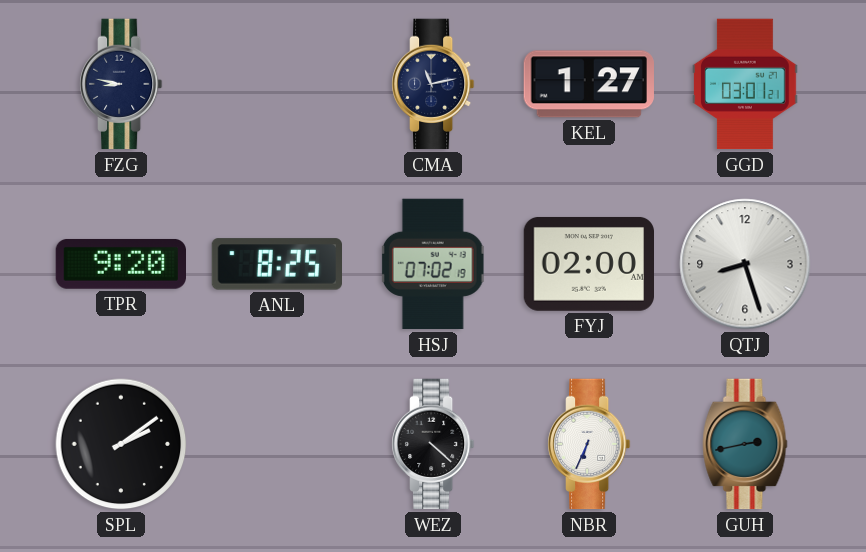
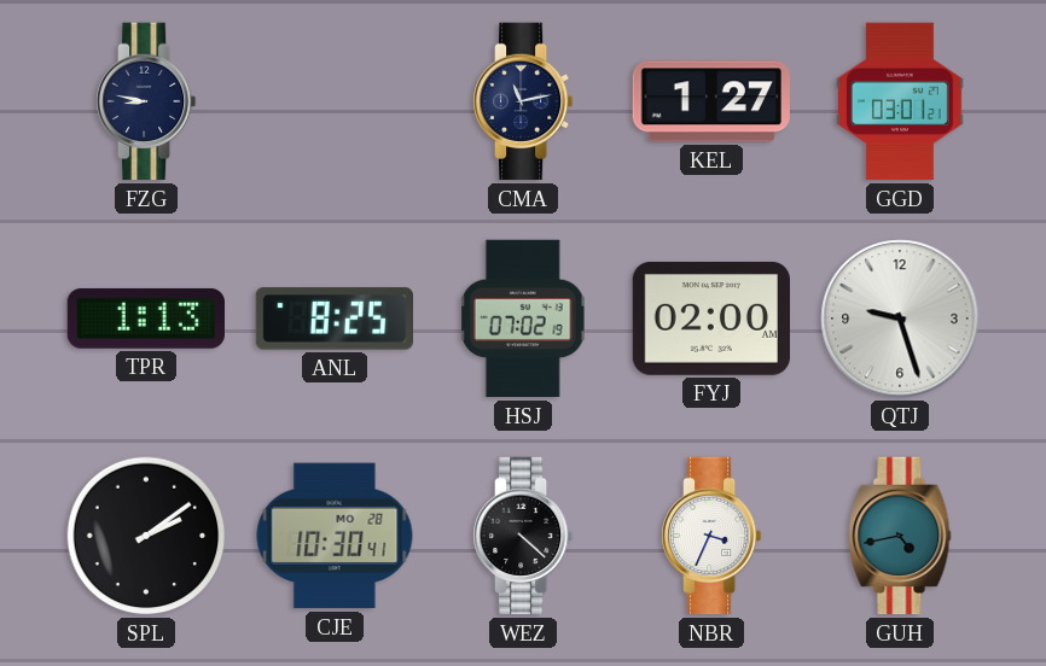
TPR: 9:20 -> 1:13 (145, 319)
QTJ: 8:27 -> 9:27 (900, 319)
CJE: none -> 10:30 (335, 536)
NBR: 6:34 -> 3:34 (713, 536)
GUH: 2:43 -> 4:43 (900, 536)
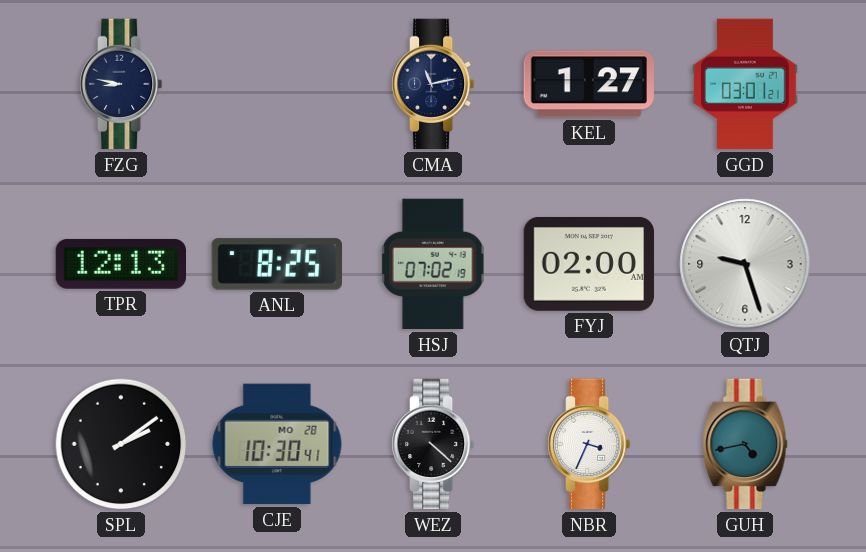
TPR: 1:13 -> 12:13 (120, 264)
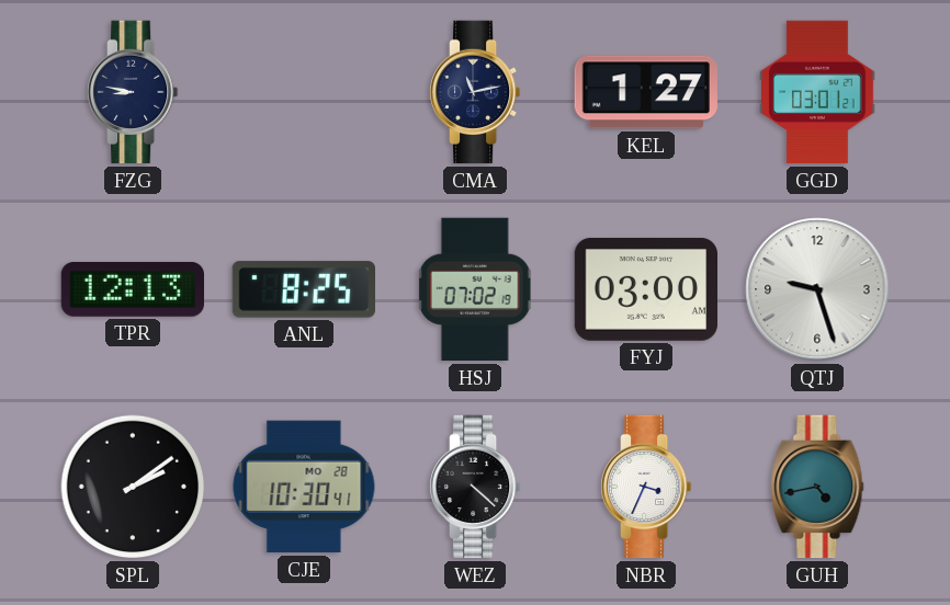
FYJ: 02:00 -> 03:00 (645, 289)
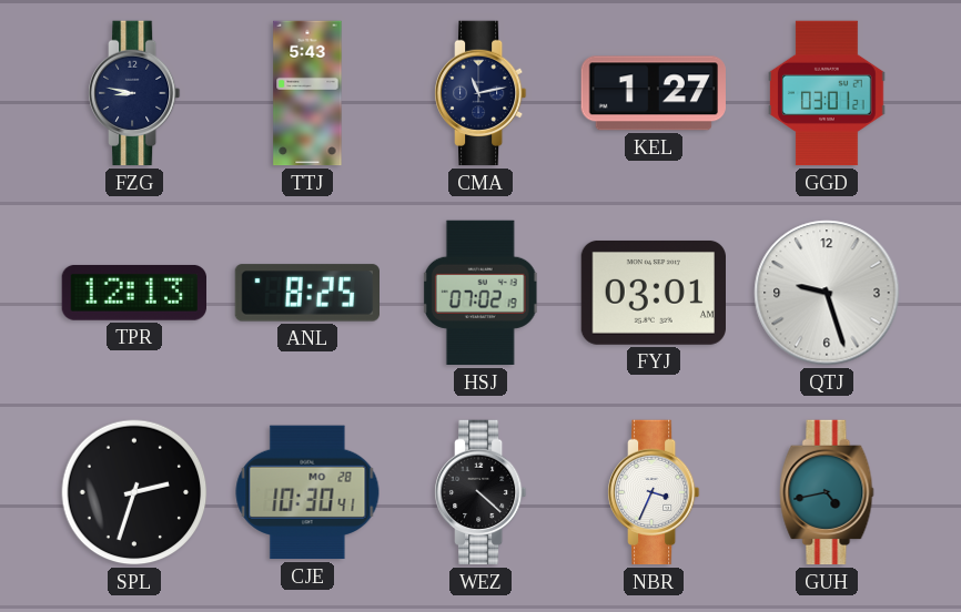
TTJ: none -> 5:43 (307, 93)
FYJ: 03:00 -> 03:01 (653, 293)
SPL: 2:09 -> 2:33 (134, 492)
